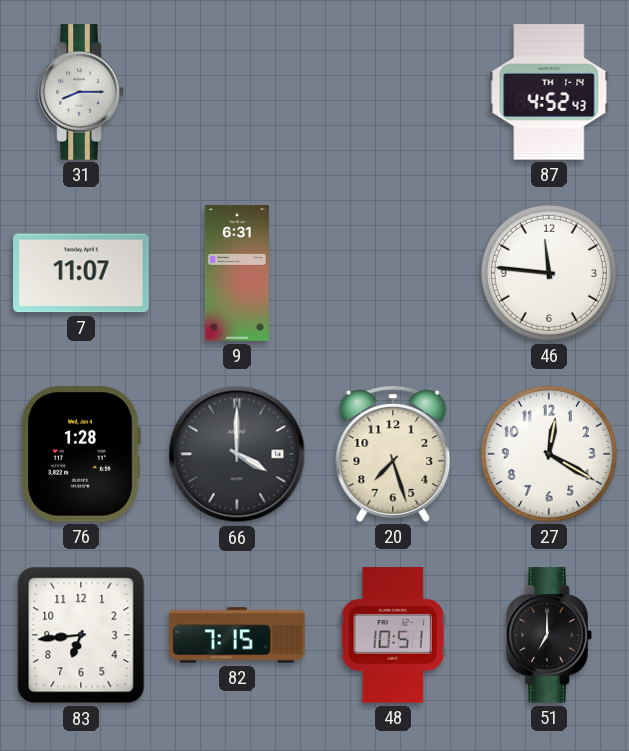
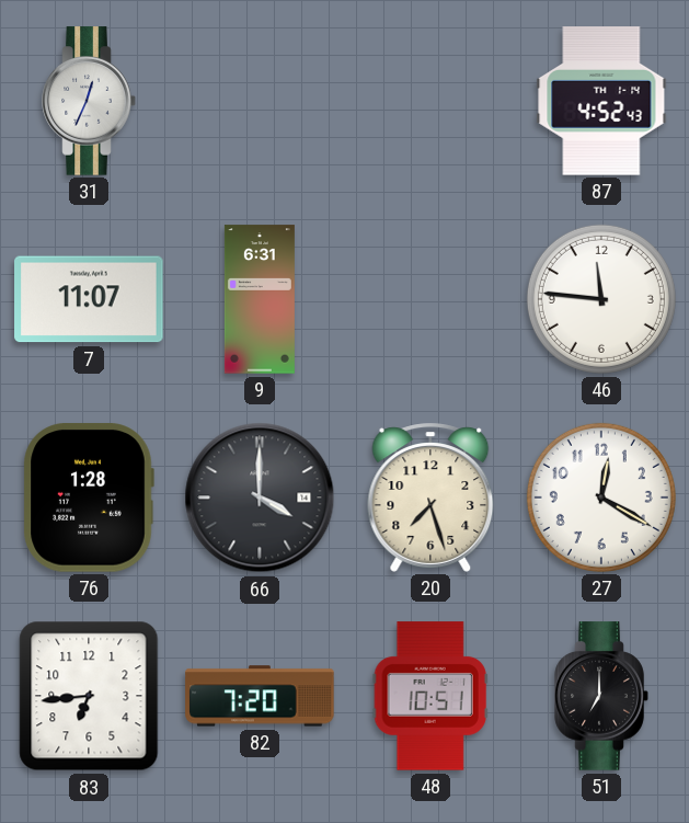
31: 8:15 -> 12:34 (89, 101)
82: 7:15 -> 7:20 (260, 696)
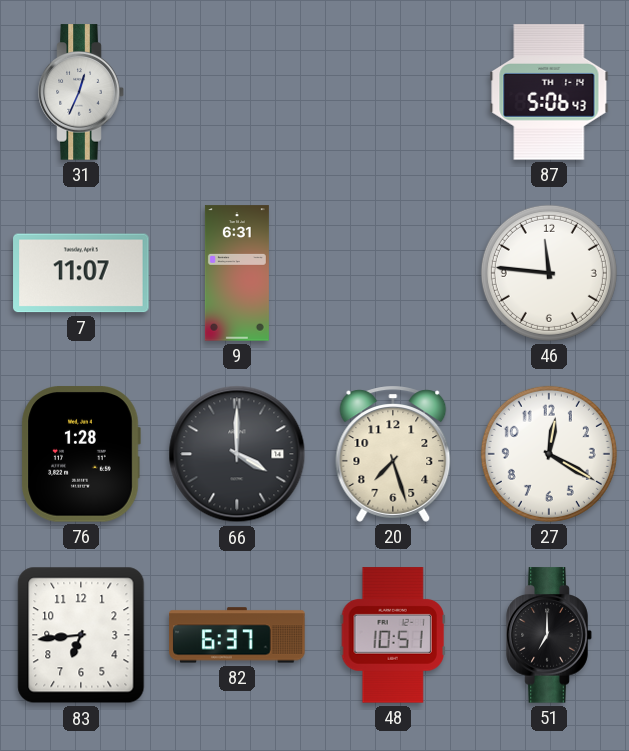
87: 4:52 -> 5:06 (549, 92)
82: 7:20 -> 6:37 (237, 635)
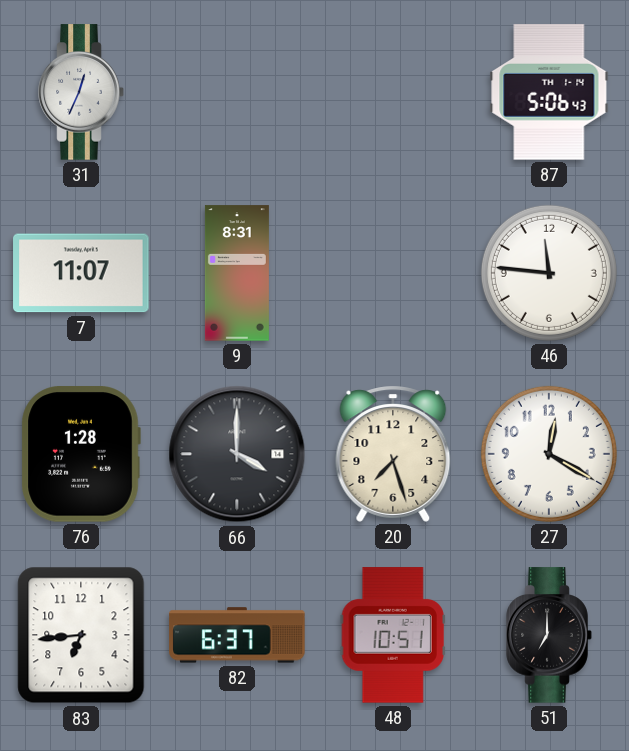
9: 6:31 -> 8:31 (237, 273)
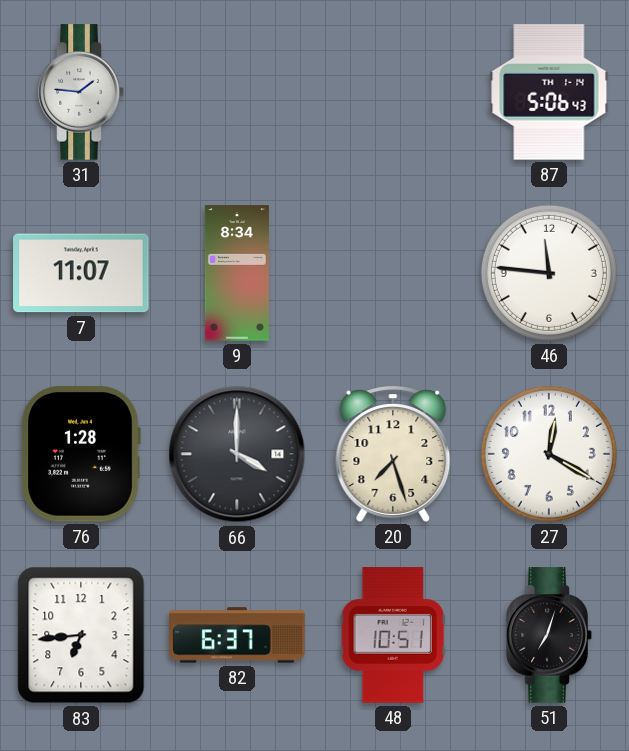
31: 12:34 -> 1:46 (81, 92)
9: 8:31 -> 8:34 (237, 273)
51: 7:00 -> 7:03 (549, 635)
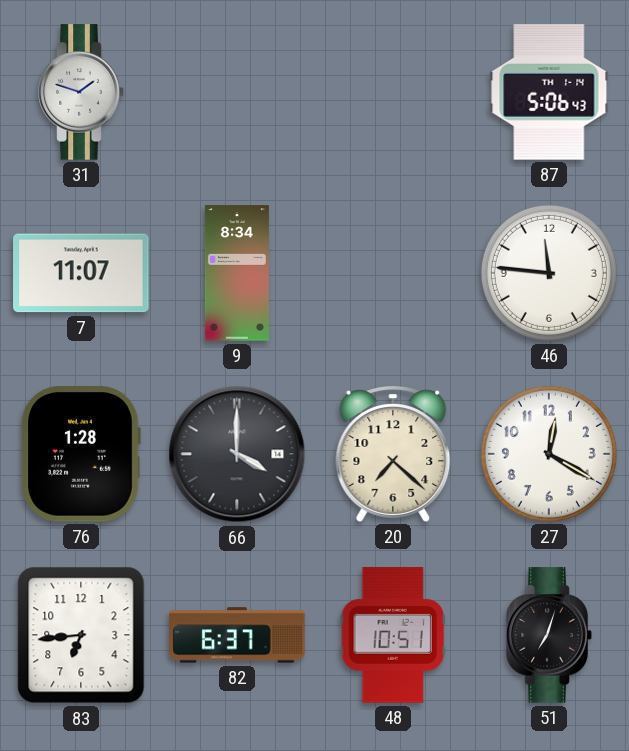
31: 1:46 -> 1:48 (81, 92)
20: 7:27 -> 7:22 (393, 454)
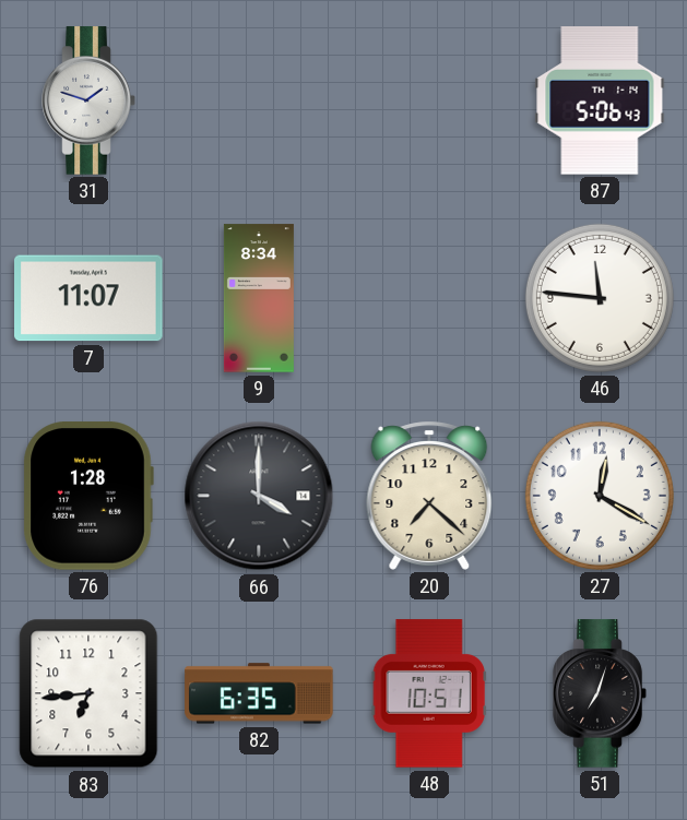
82: 6:37 -> 6:35 (259, 693)
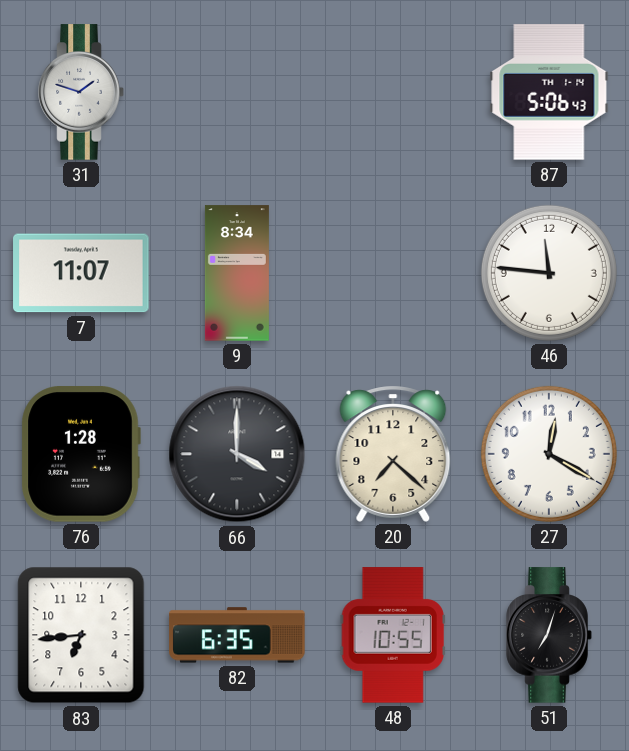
48: 10:51 -> 10:55 (393, 635)
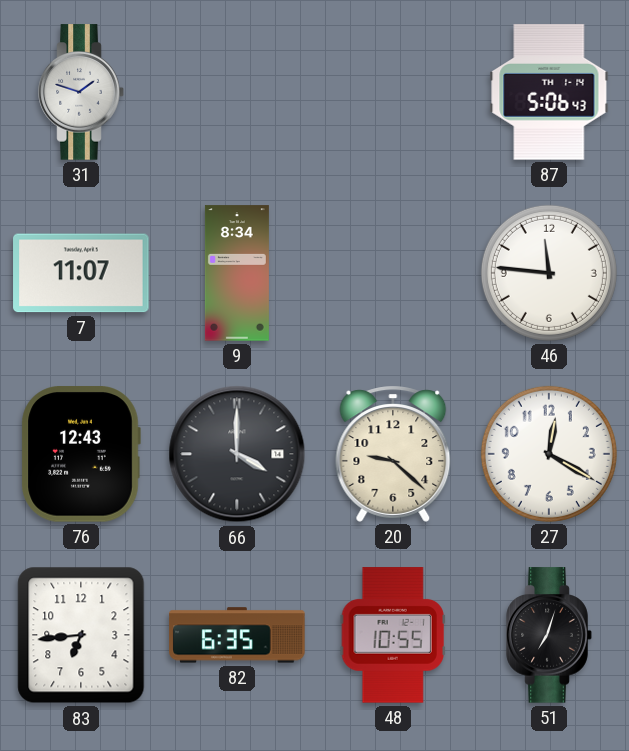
76: 1:28 -> 12:43 (81, 454)
20: 7:22 -> 9:22 (393, 454)
